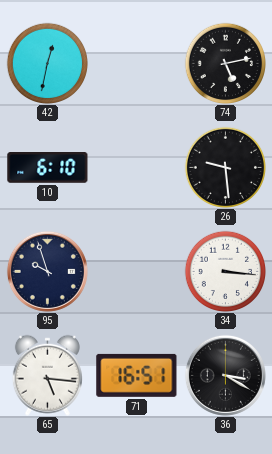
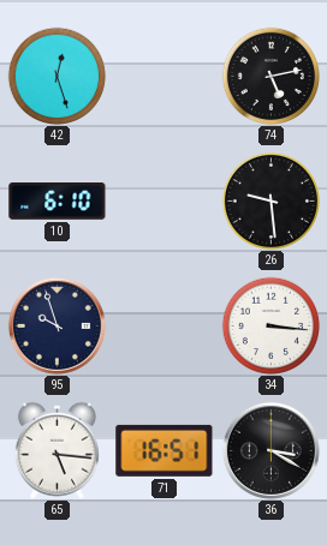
42: 12:32 -> 12:27 (57, 76)
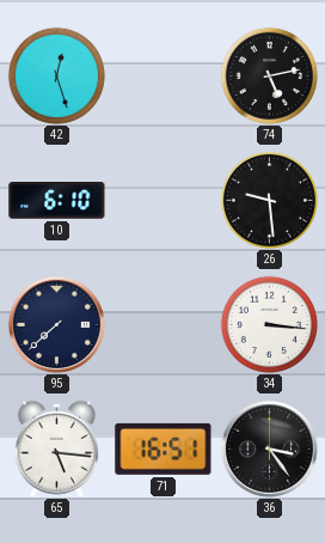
95: 9:57 -> 7:38 (56, 324)
36: 3:20 -> 3:24 (269, 449)
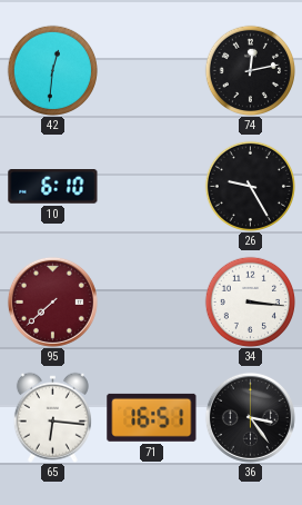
42: 12:27 -> 12:31 (52, 70)
74: 5:13 -> 12:13 (250, 70)
26: 9:29 -> 9:25 (250, 186)
95 dial: navy -> burgundy (52, 301)
65: 5:16 -> 6:16 (52, 417)
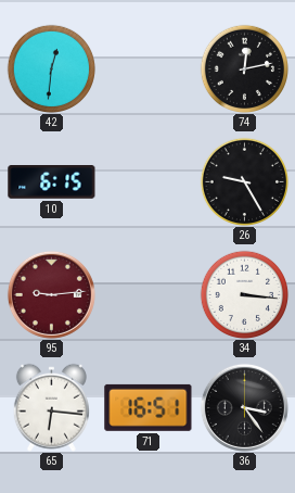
10: 6:10 -> 6:15 (52, 182)
95: 7:38 -> 9:14 (51, 294)
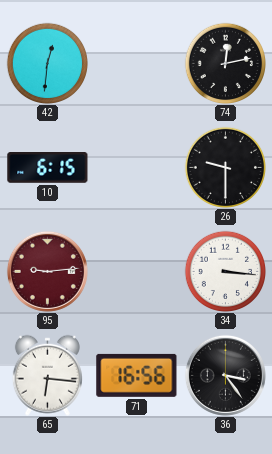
26: 9:25 -> 9:30 (225, 167)
71: 16:51 -> 16:56 (137, 375)
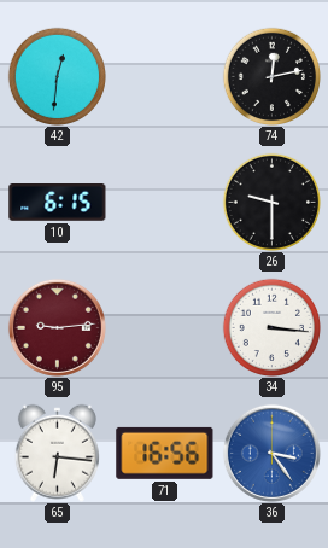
36 dial: black -> blue (271, 453)
